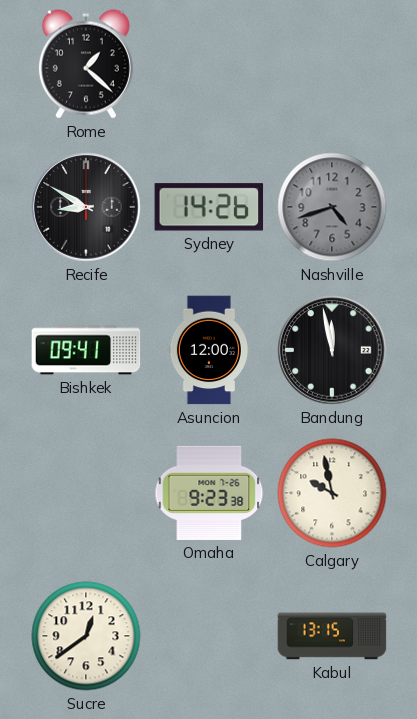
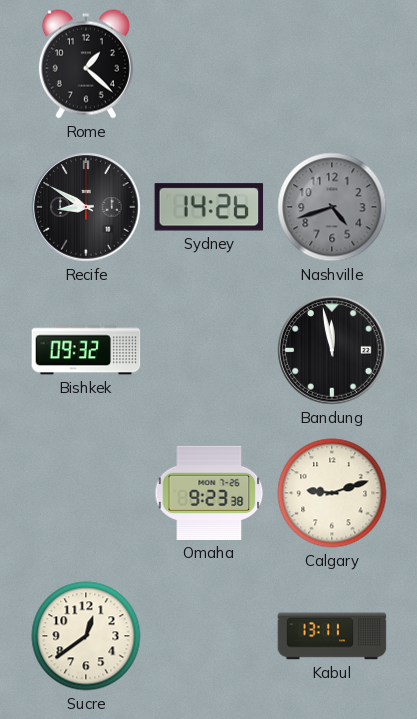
Bishkek: 09:41 -> 09:32 (86, 350)
Asuncion: 12:00 -> none (209, 350)
Calgary: 9:58 -> 9:12 (332, 493)
Kabul: 13:15 -> 13:11 (332, 636)
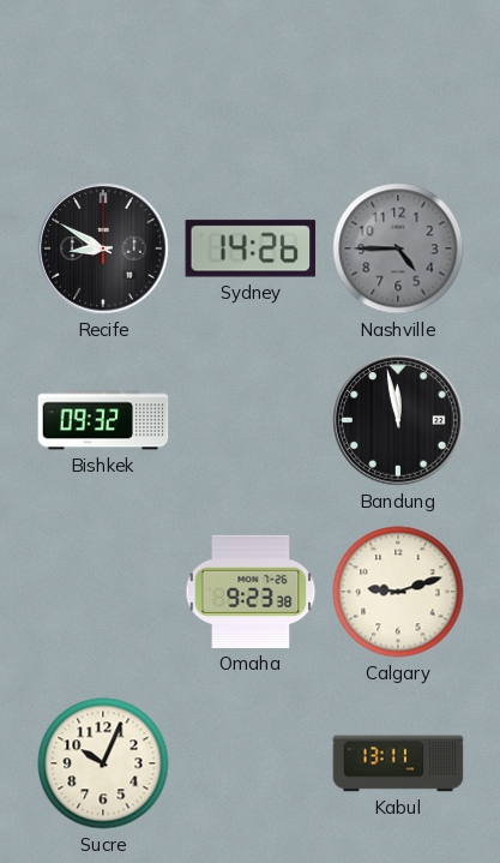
Rome: 1:22 -> none (86, 64)
Nashville: 4:42 -> 4:45 (398, 248)
Sucre: 12:39 -> 10:04 (103, 763)
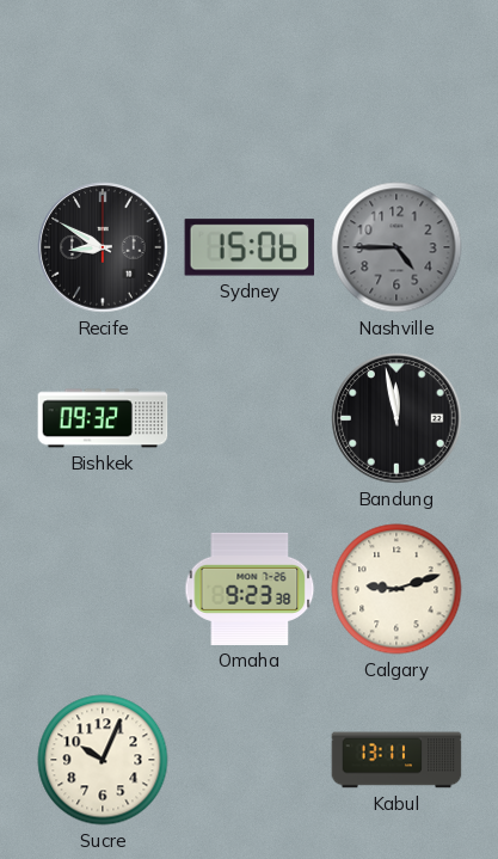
Sydney: 14:26 -> 15:06 (250, 247)
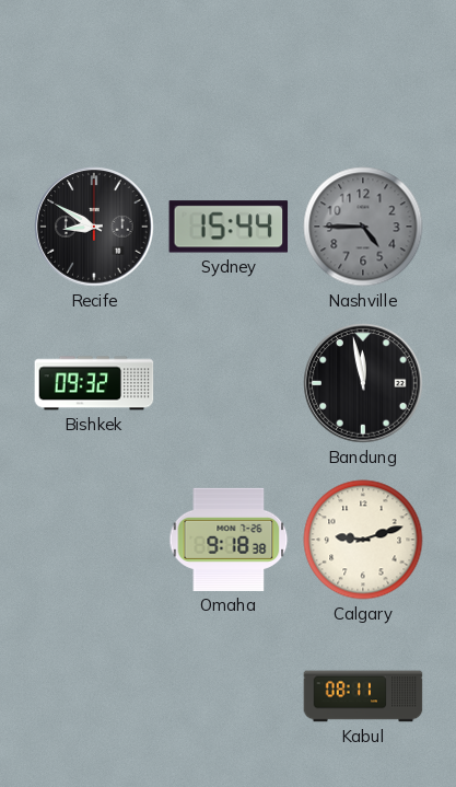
Sydney: 15:06 -> 15:44 (229, 227)
Omaha: 9:23 -> 9:18 (229, 540)
Sucre: 10:04 -> none (103, 760)
Kabul: 13:11 -> 08:11 (363, 696)
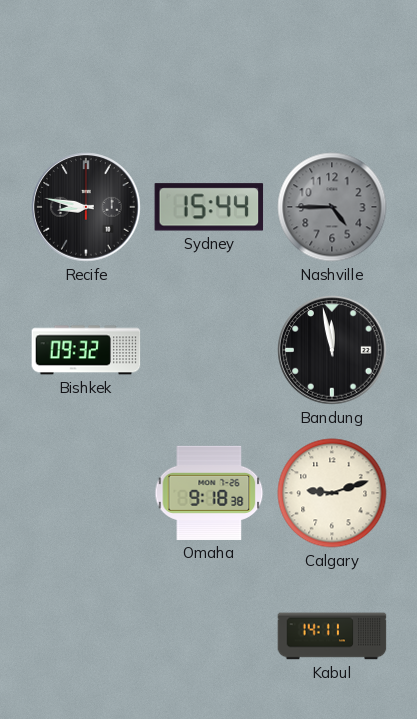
Recife: 8:50 -> 8:47 (86, 207)
Kabul: 08:11 -> 14:11 (332, 636)
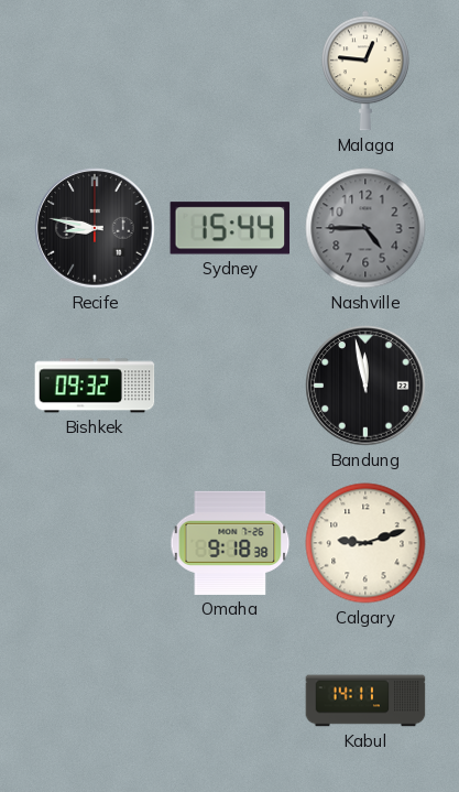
Malaga: none -> 12:46 (367, 70)
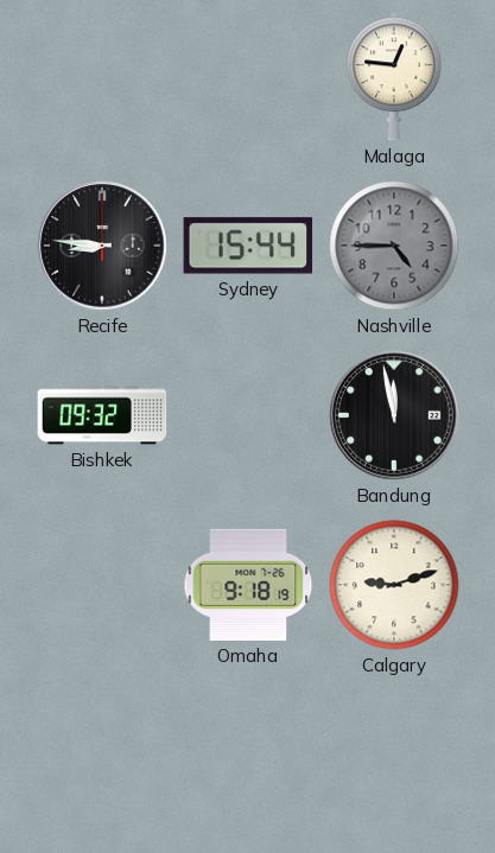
Recife: 8:47 -> 8:46 (102, 246)
Omaha: 9:18:38 -> 9:18:19 (248, 585)
Kabul: 14:11 -> none (365, 701)
